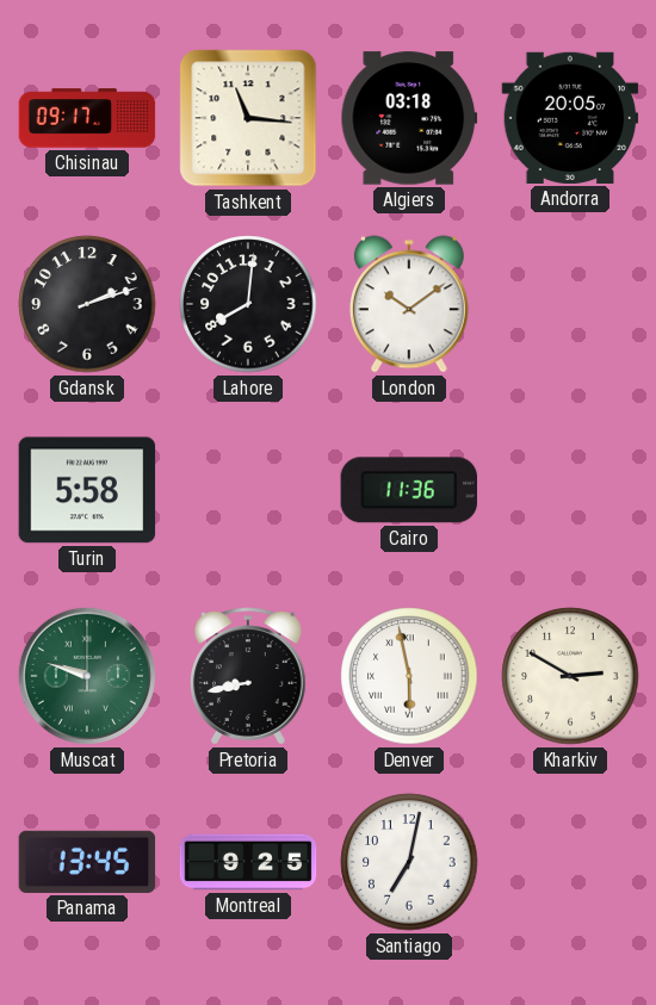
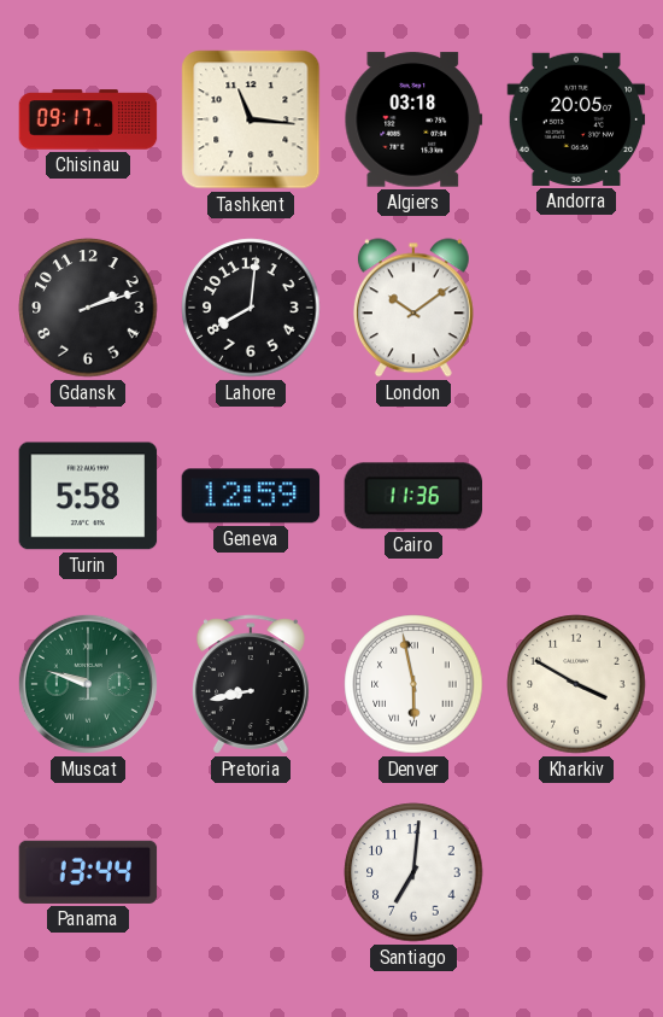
Geneva: none -> 12:59 (251, 496)
Kharkiv: 2:50 -> 3:50 (576, 684)
Panama: 13:45 -> 13:44 (88, 872)
Montreal: 9:25 -> none (248, 862)
Santiago: 7:02 -> 7:01 (413, 872)
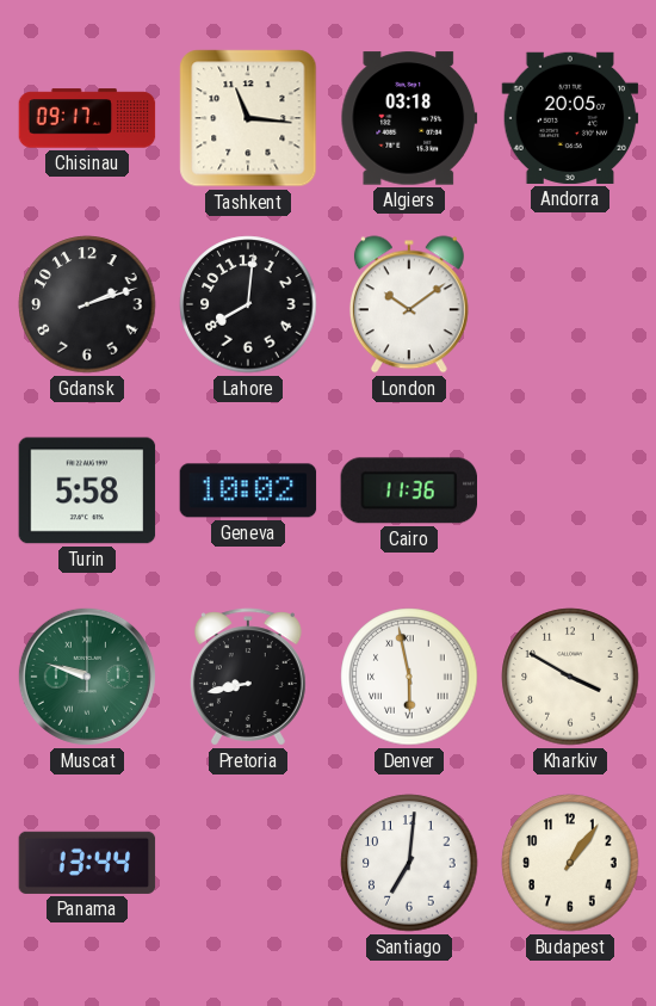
Geneva: 12:59 -> 10:02 (248, 490)
Budapest: none -> 1:06 (570, 863)
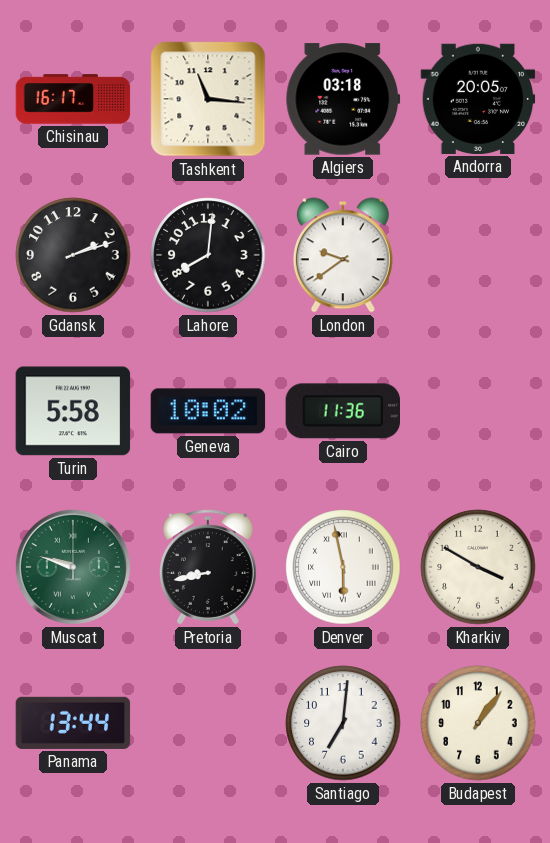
Chisinau: 09:17 -> 16:17 (73, 99)
London: 10:09 -> 9:39 (343, 255)
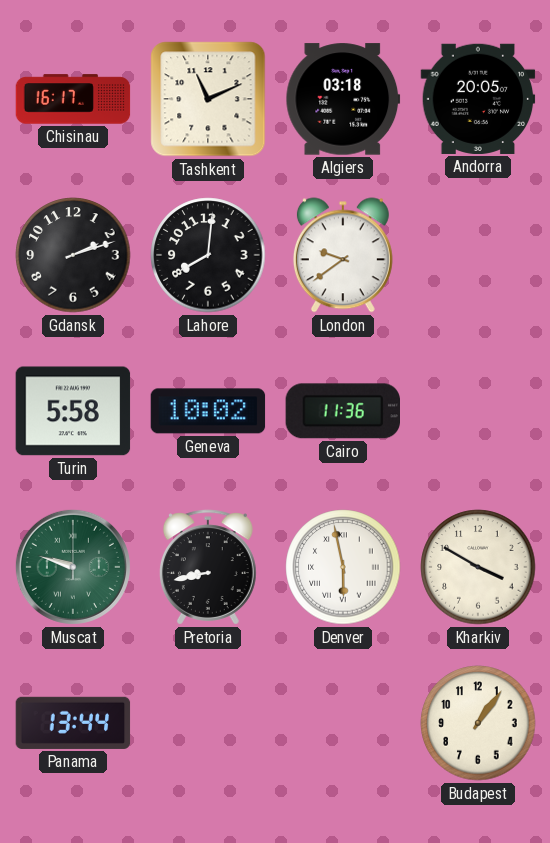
Tashkent: 11:16 -> 11:11 (208, 99)
Santiago: 7:01 -> none (343, 723)
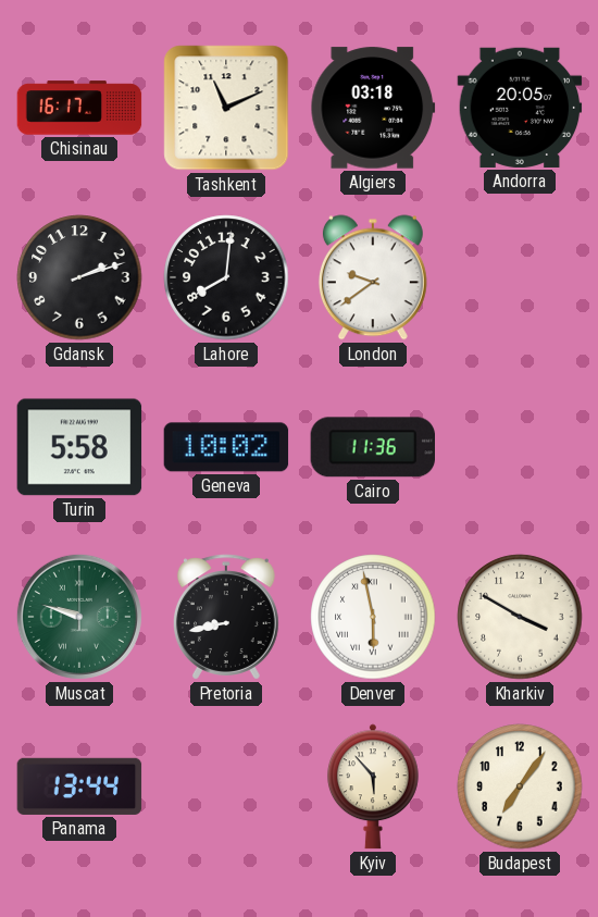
Kyiv: none -> 5:53 (373, 786)
Budapest: 1:06 -> 7:06 (520, 786)
